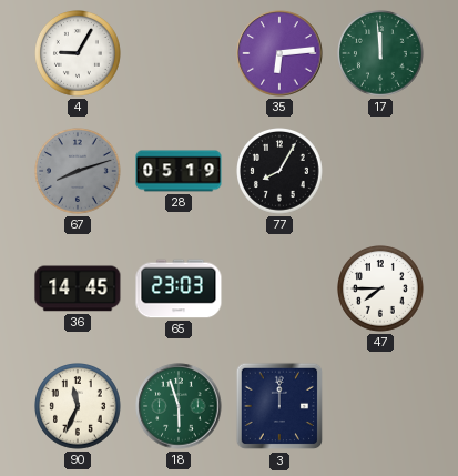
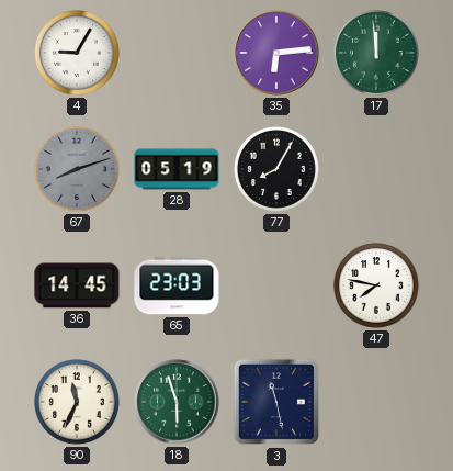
47: 7:45 -> 7:47 (377, 287)
3: 12:00 -> 11:28 (276, 402)
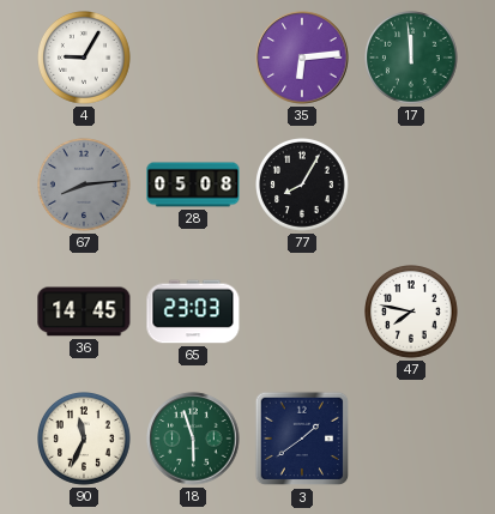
67: 8:12 -> 8:14 (85, 186)
28: 05:19 -> 05:08 (193, 185)
3: 11:28 -> 1:39 (302, 439)
